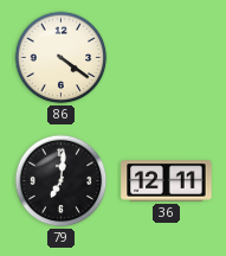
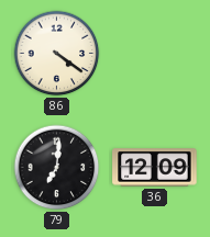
36: 12:11 -> 12:09 (155, 168)
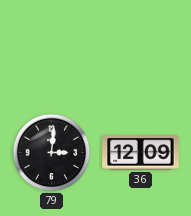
86: 4:21 -> none (57, 54)
79: 7:01 -> 3:01 (52, 153)
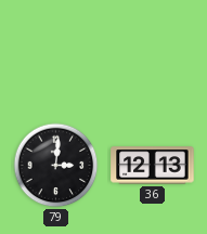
36: 12:09 -> 12:13 (153, 166)
